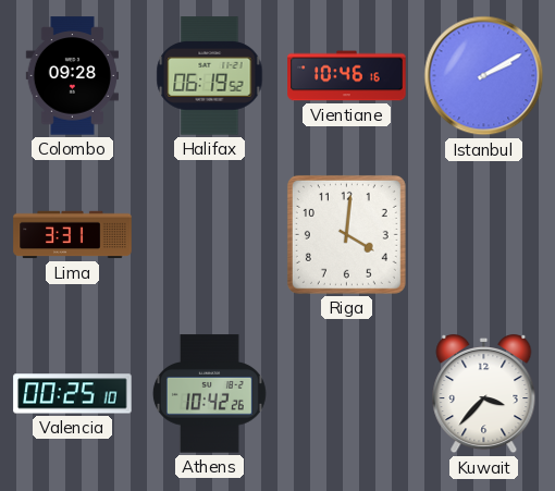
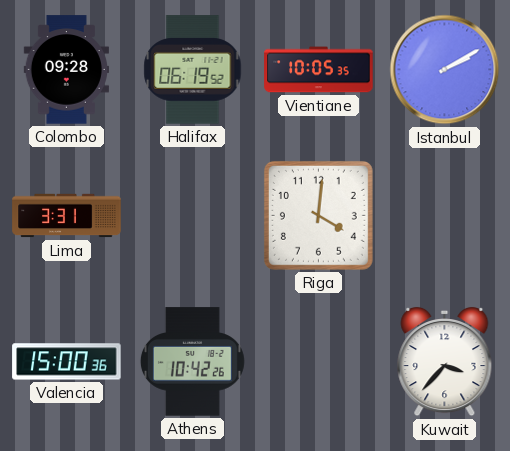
Vientiane: 10:46 -> 10:05 (319, 70)
Valencia: 00:25 -> 15:00 (67, 362)
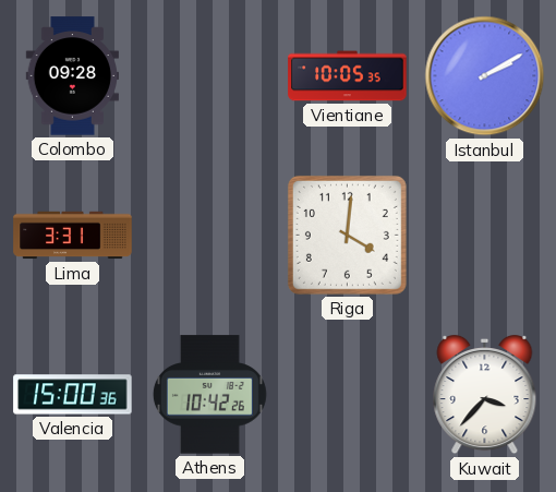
Halifax: 06:19 -> none (193, 70)
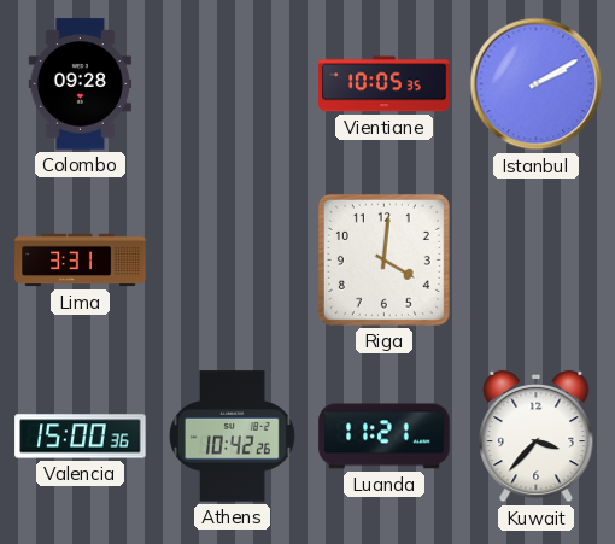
Luanda: none -> 11:21 (385, 437)
